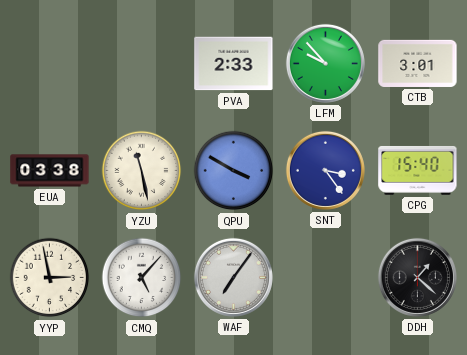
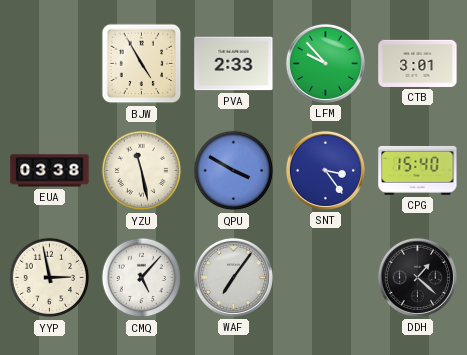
BJW: none -> 4:55 (142, 64)
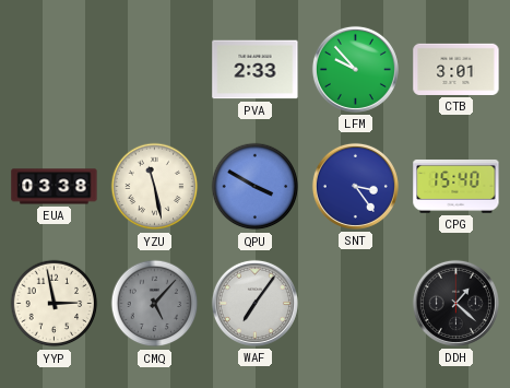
BJW: 4:55 -> none (142, 64)
CMQ dial: white -> grey (155, 304)
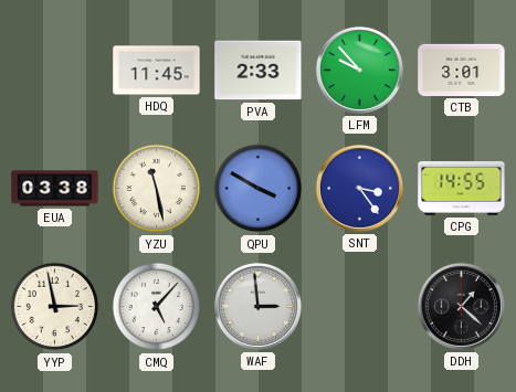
HDQ: none -> 11:45 (157, 71)
CPG: 15:40 -> 14:55 (462, 188)
CMQ dial: grey -> white (157, 307)
WAF: 7:06 -> 2:59 (257, 306)
